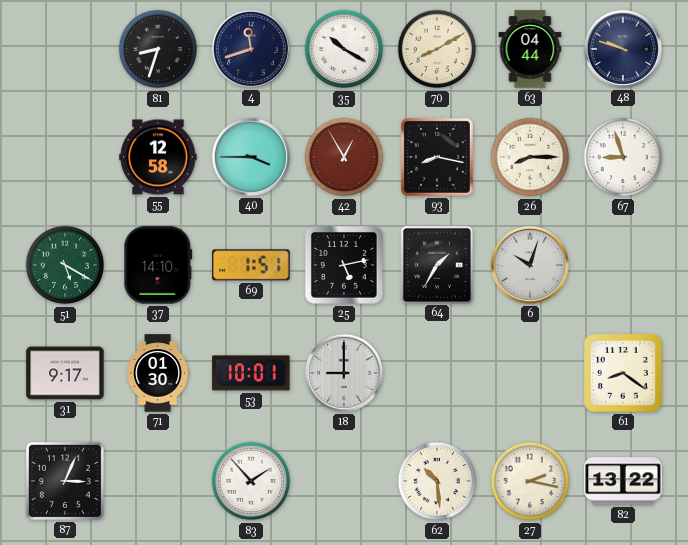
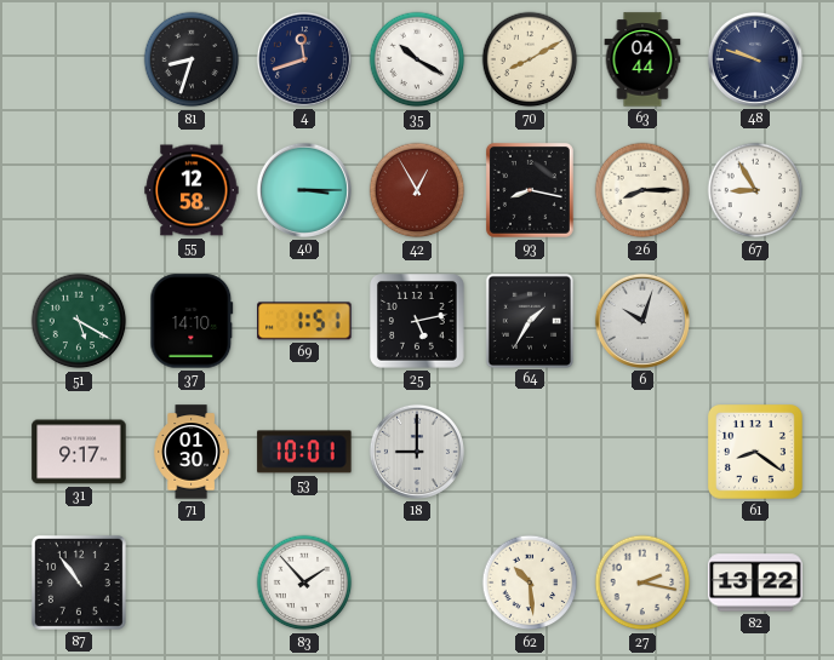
40: 3:45 -> 3:15 (304, 190)
67: 8:57 -> 8:55 (755, 190)
87: 3:04 -> 10:54 (79, 582)
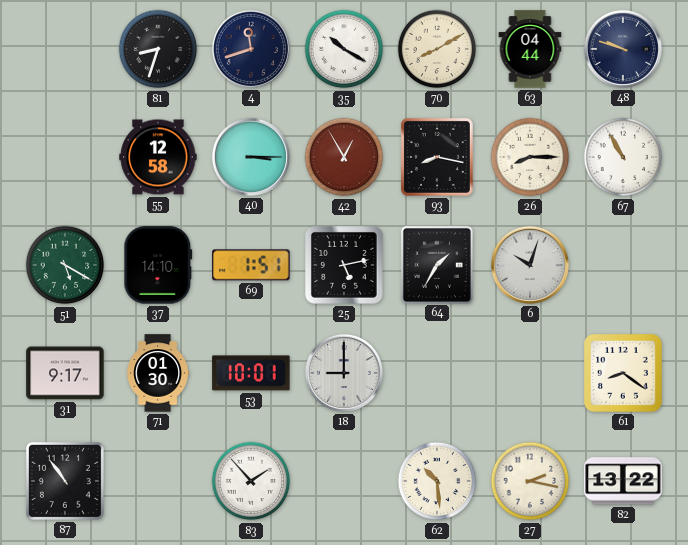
67: 8:55 -> 10:55 (623, 157)
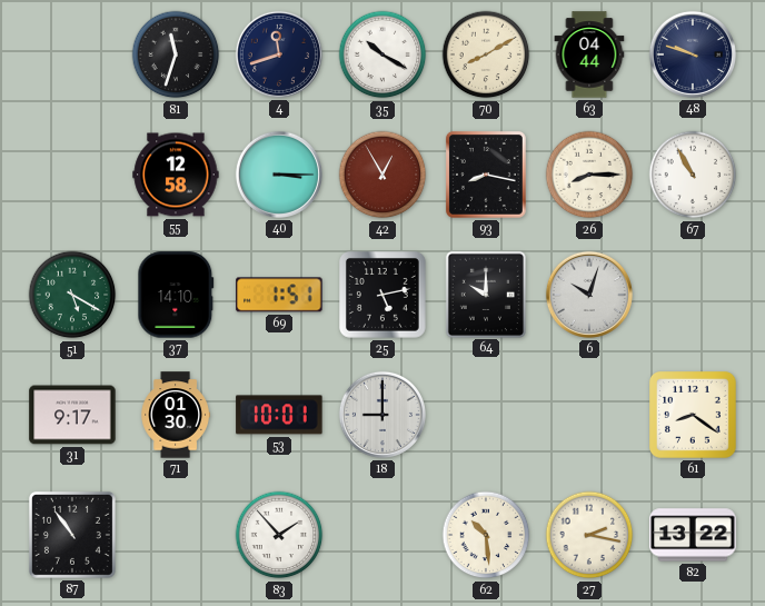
81: 8:33 -> 11:33 (176, 54)
64: 1:35 -> 10:00 (485, 294)
